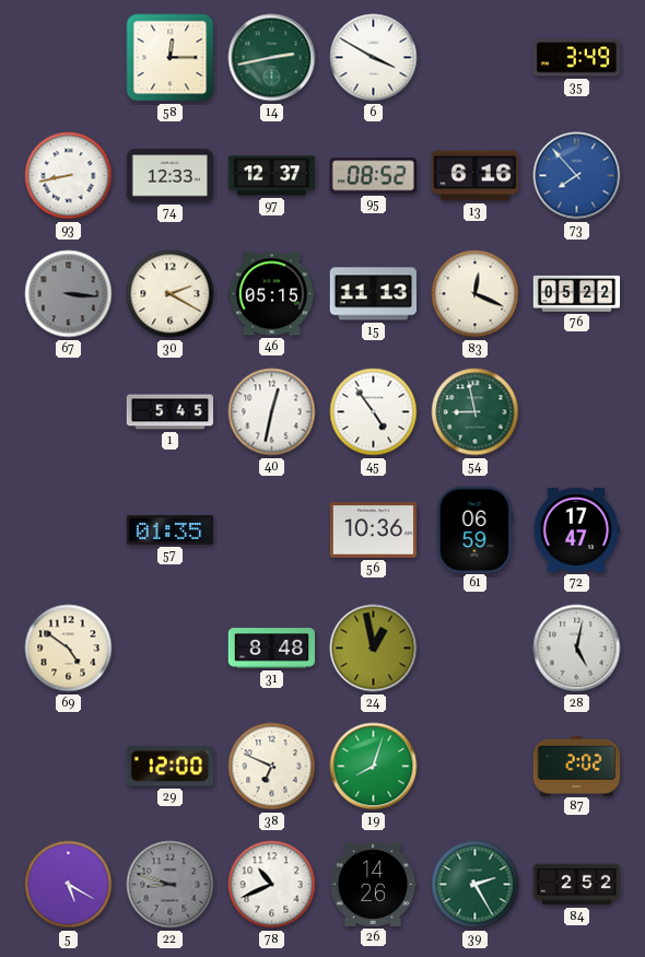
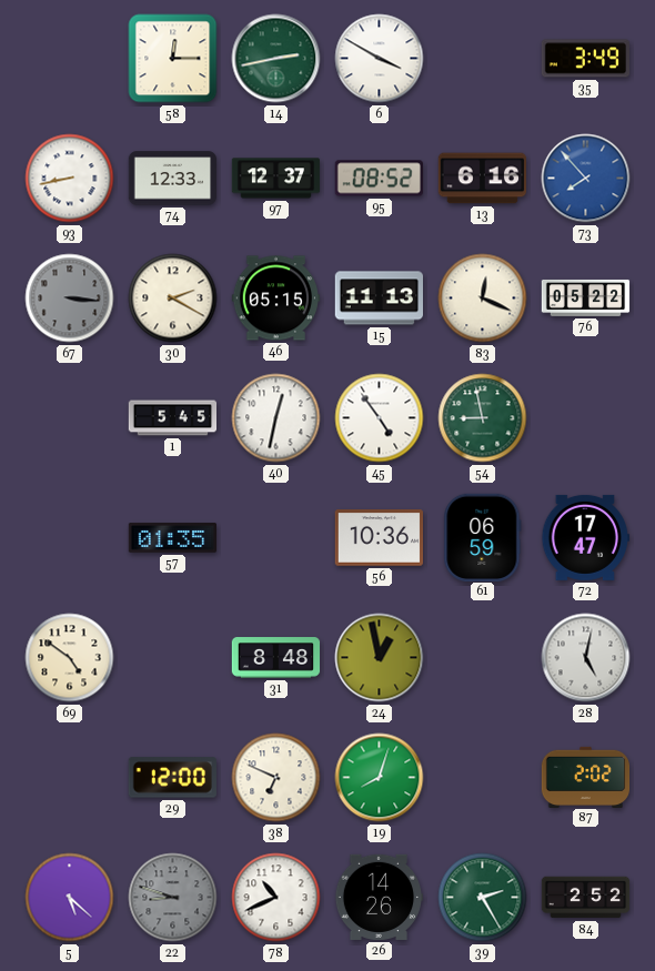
5: 5:20 -> 5:22 (70, 898)
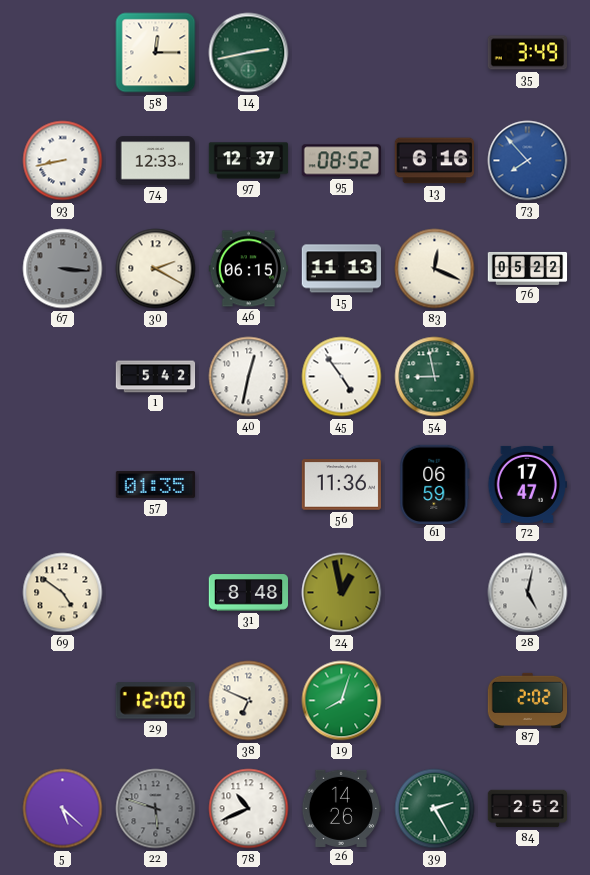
6: 3:50 -> none (380, 59)
46: 05:15 -> 06:15 (248, 269)
1: 5:45 -> 5:42 (156, 377)
56: 10:36 -> 11:36 (341, 485)
22: 8:48 -> 5:48 (156, 809)
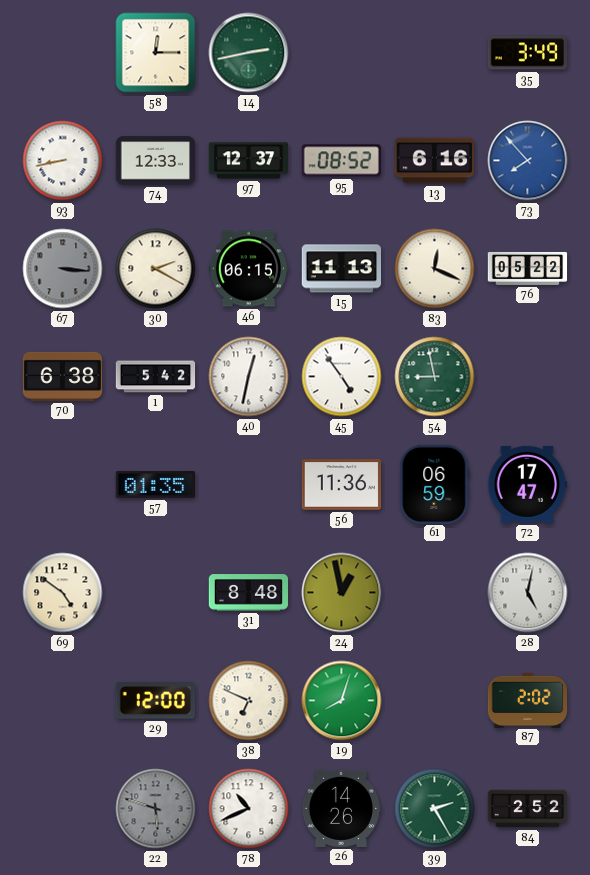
70: none -> 6:38 (63, 376)
5: 5:22 -> none (63, 809)
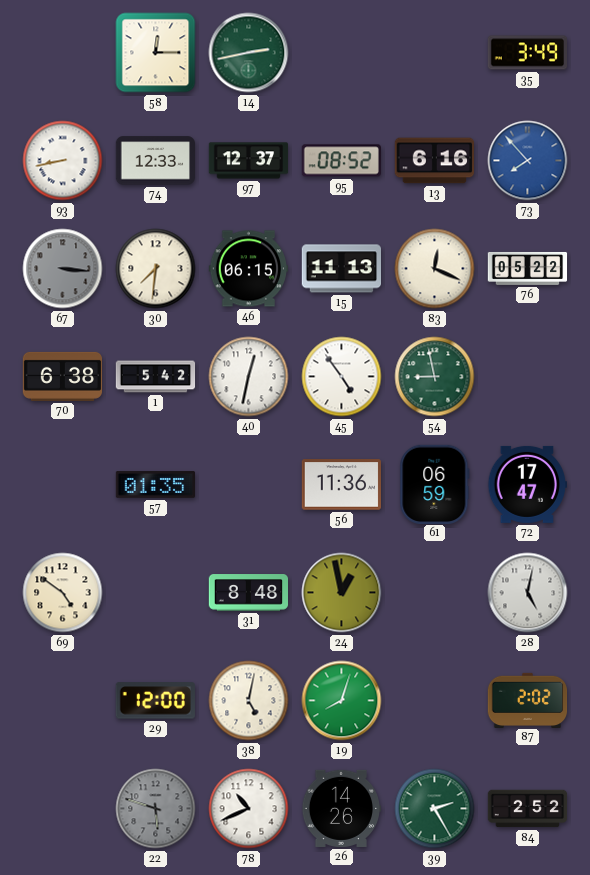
30: 2:20 -> 7:31 (156, 269)
38: 6:49 -> 5:02 (249, 701)
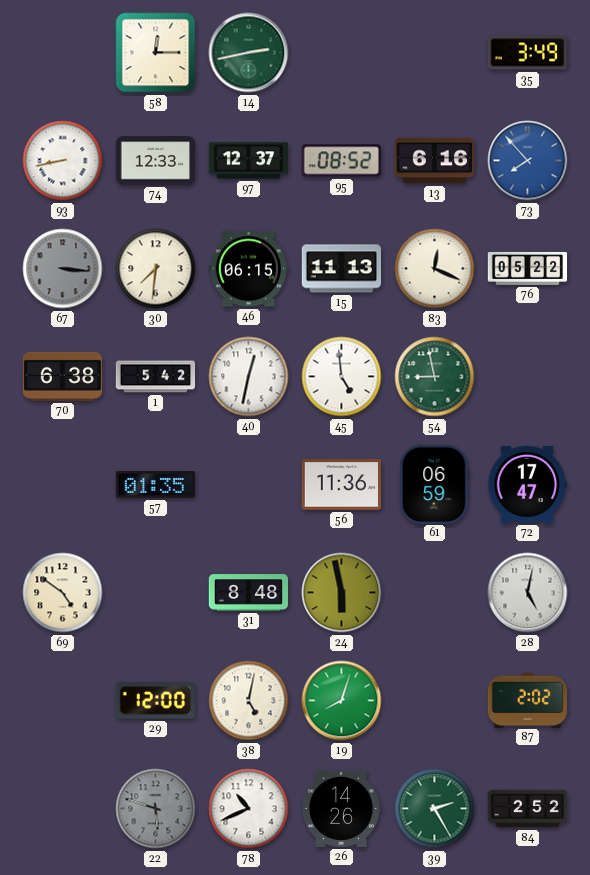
45: 4:54 -> 4:59 (342, 377)
24: 12:58 -> 5:58 (342, 593)
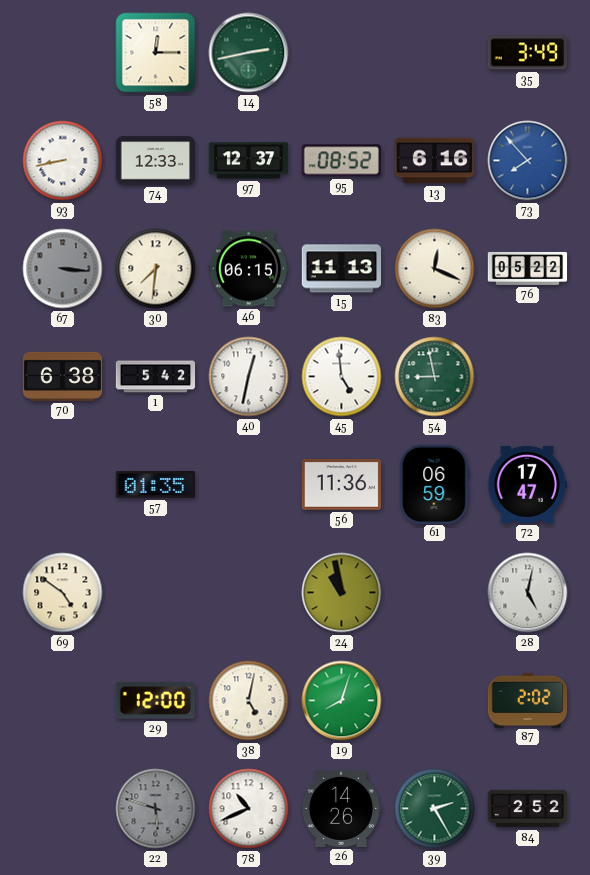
31: 8:48 -> none (249, 593)
24: 5:58 -> 10:58 (342, 593)
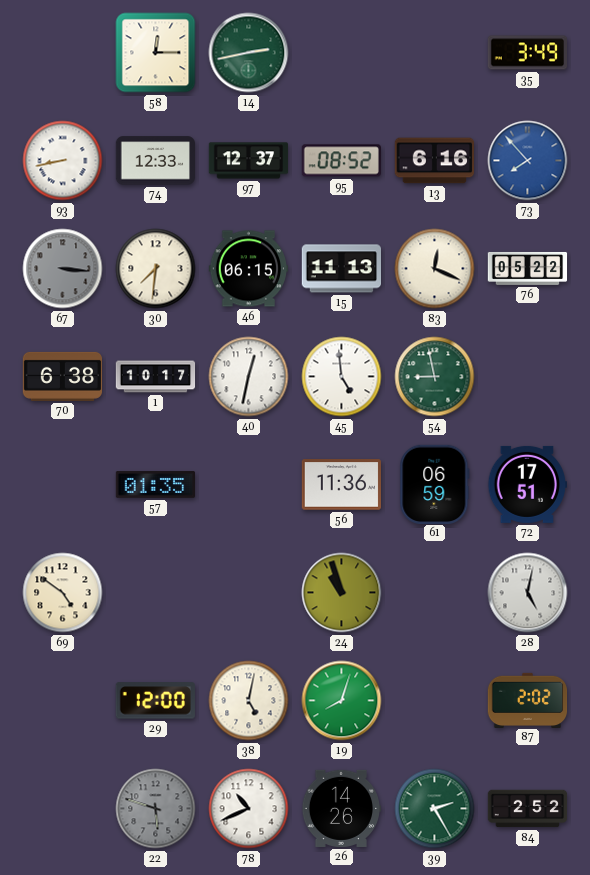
1: 5:42 -> 10:17 (156, 377)
72: 17:47 -> 17:51 (527, 484)
24: 10:58 -> 10:57 (342, 593)
